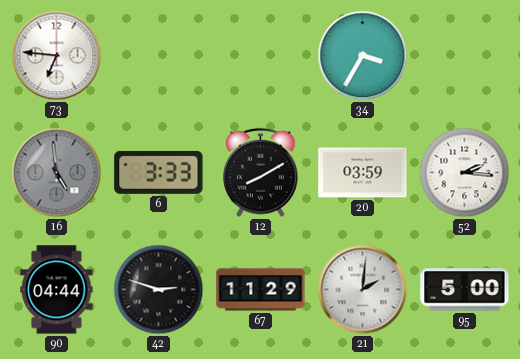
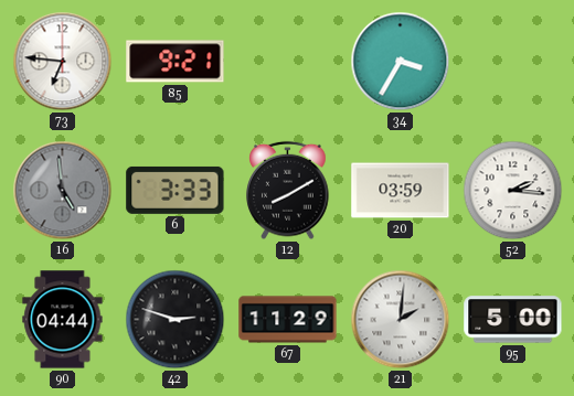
85: none -> 9:21 (176, 62)
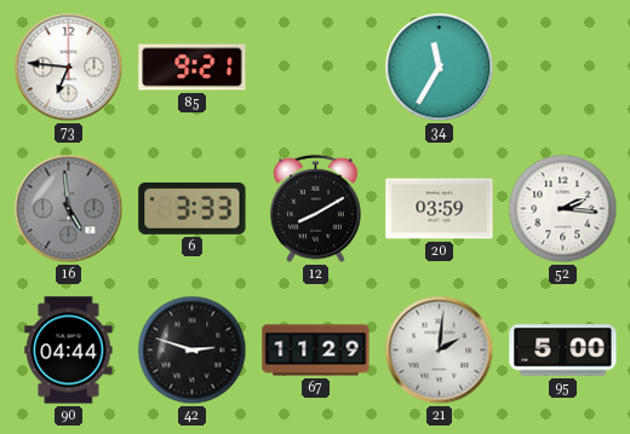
34: 3:35 -> 11:35 (440, 68)
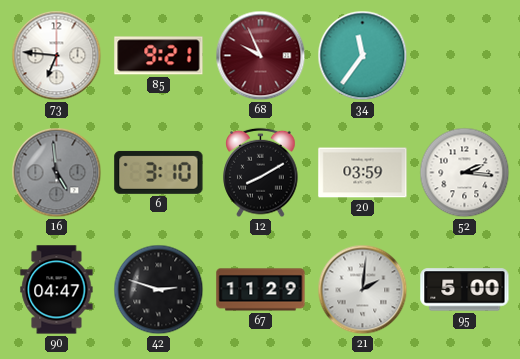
68: none -> 9:56 (261, 56)
34: 11:35 -> 11:36 (363, 56)
6: 3:33 -> 3:10 (159, 172)
90: 04:44 -> 04:47 (57, 290)
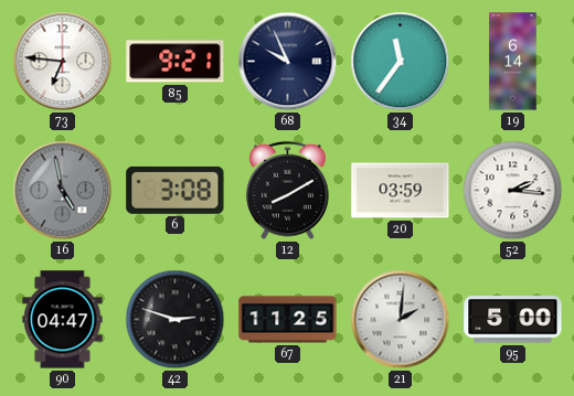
68 dial: burgundy -> navy (288, 62)
19: none -> 6:14 (513, 62)
16: 4:59 -> 4:58 (63, 191)
6: 3:10 -> 3:08 (176, 190)
67: 11:29 -> 11:25 (288, 320)
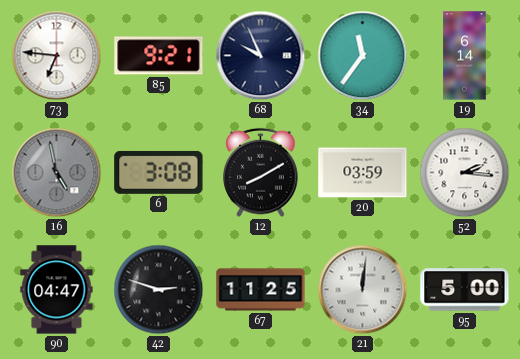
21: 2:01 -> 12:01 (363, 290)
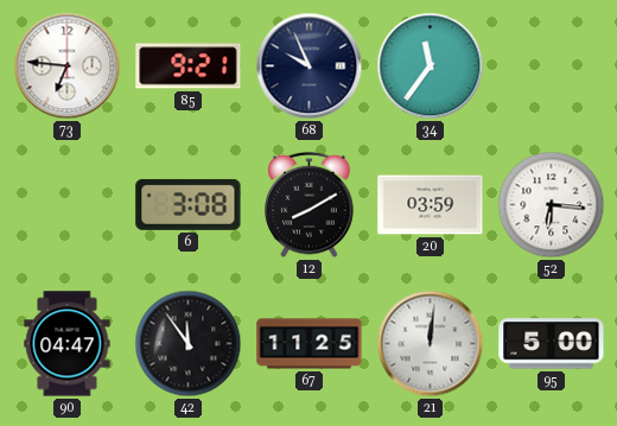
19: 6:14 -> none (465, 56)
16: 4:58 -> none (57, 173)
52: 2:16 -> 6:16 (552, 205)
42: 2:48 -> 11:54 (189, 344)
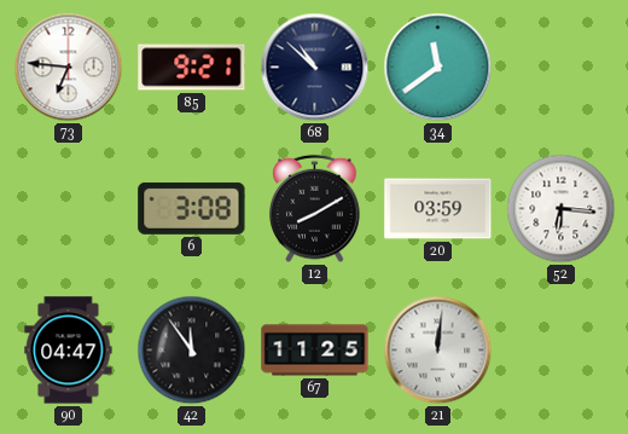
68: 9:56 -> 10:52 (315, 68)
34: 11:36 -> 11:39 (438, 68)
95: 5:00 -> none (552, 344)
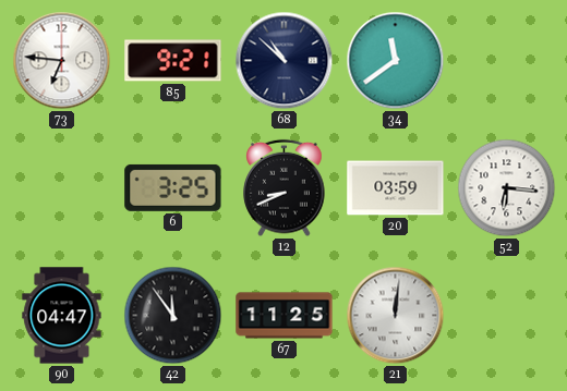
6: 3:08 -> 3:25 (173, 187)
12: 8:10 -> 8:41 (285, 188)
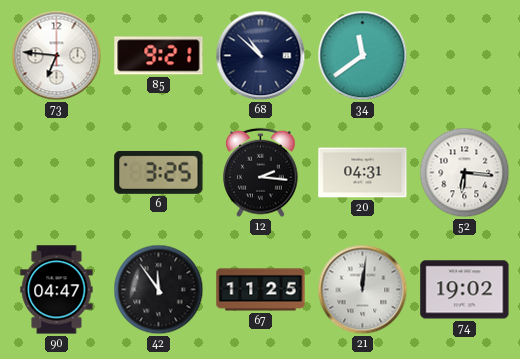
12: 8:41 -> 2:16 (261, 173)
20: 03:59 -> 04:31 (363, 173)
74: none -> 19:02 (465, 290)
